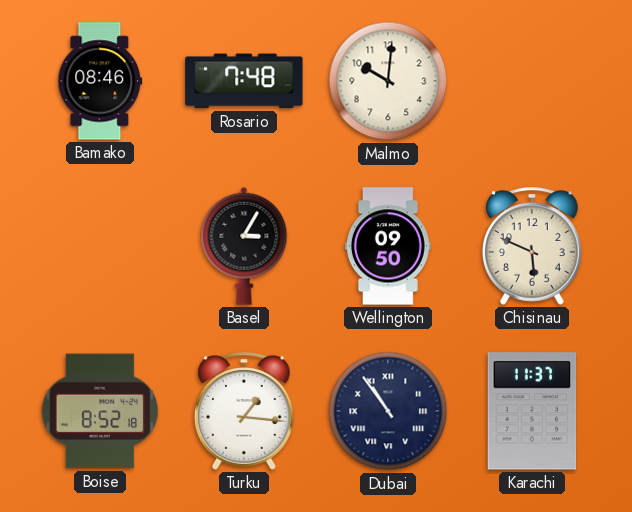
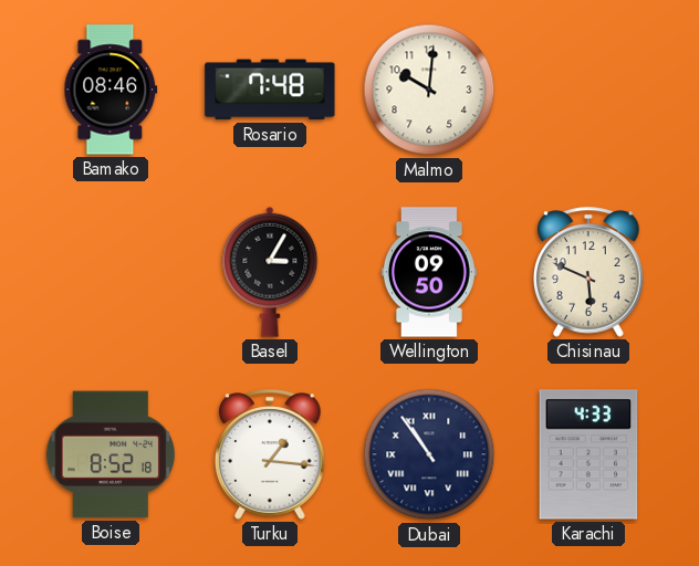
Karachi: 11:37 -> 4:33 (588, 454)
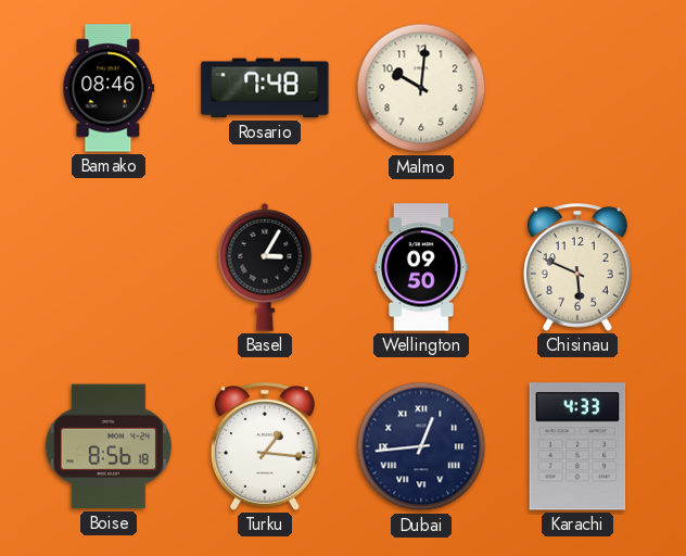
Boise: 8:52 -> 8:56 (109, 446)
Dubai: 10:54 -> 12:44 (421, 446)
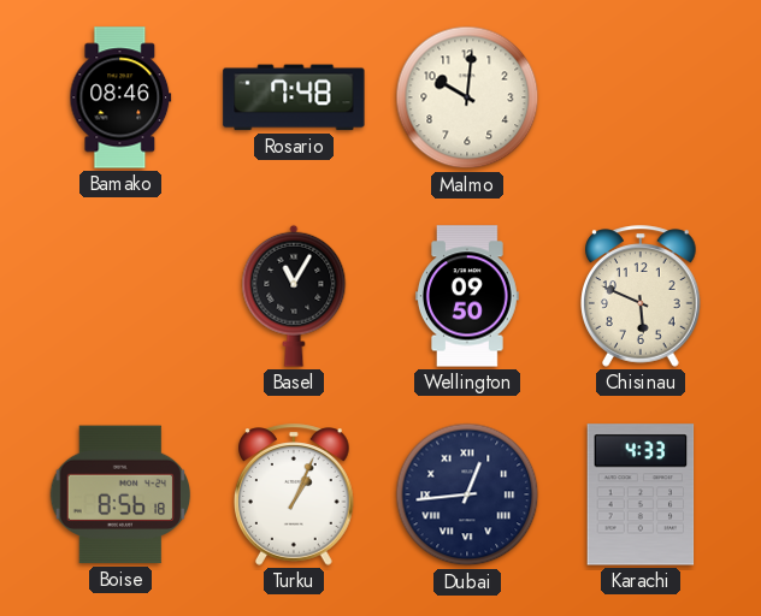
Basel: 3:05 -> 11:05 (294, 296)
Turku: 1:16 -> 1:04 (294, 494)
